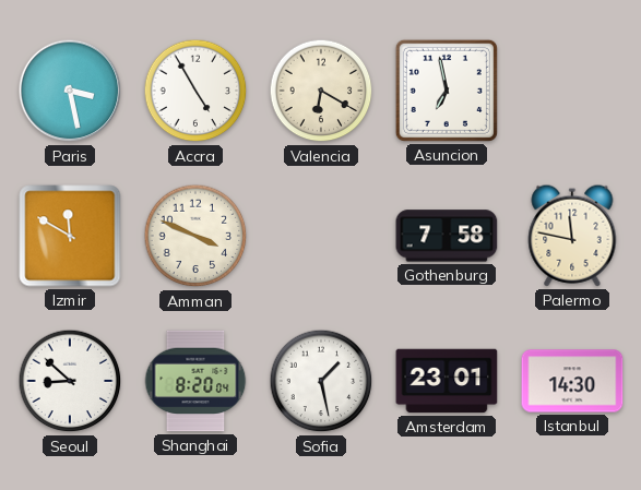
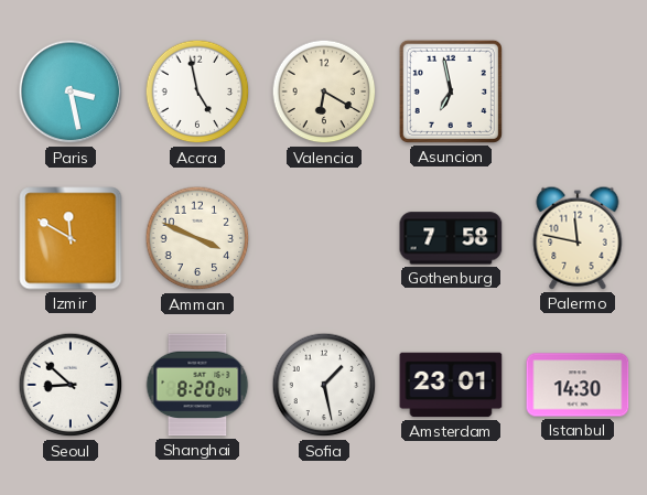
Accra: 4:55 -> 4:58 (197, 92)
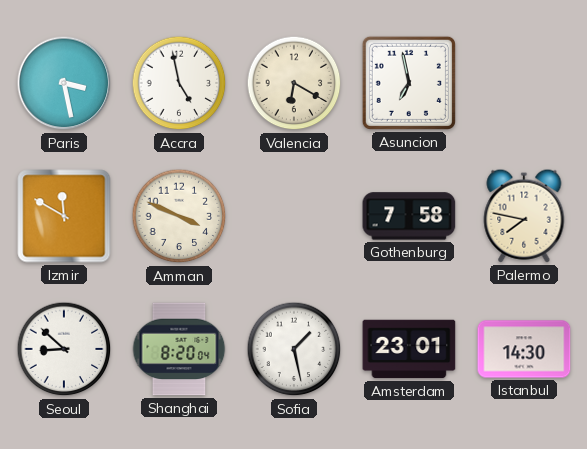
Palermo: 11:47 -> 7:47 (524, 216)
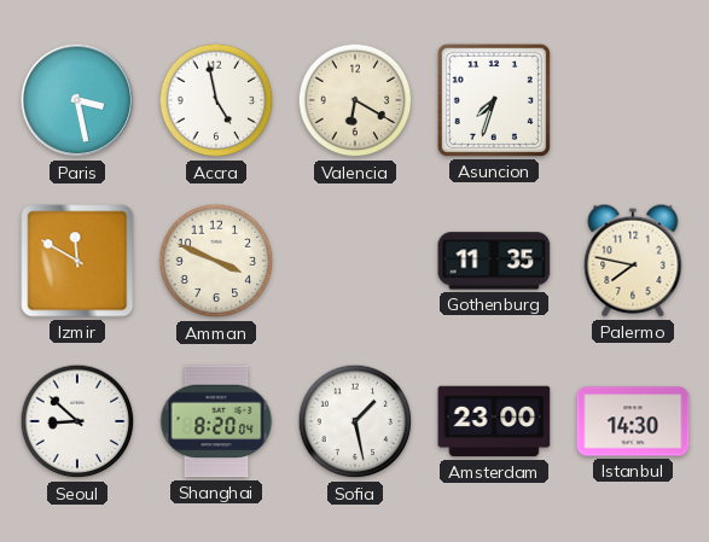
Asuncion: 6:58 -> 7:33 (494, 100)
Gothenburg: 7:58 -> 11:35 (494, 261)
Amsterdam: 23:01 -> 23:00 (494, 421)
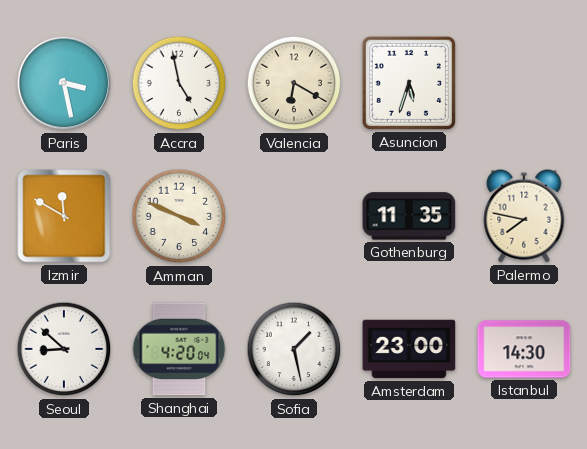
Asuncion: 7:33 -> 5:33 (409, 83)
Shanghai: 8:20 -> 4:20 (179, 349)
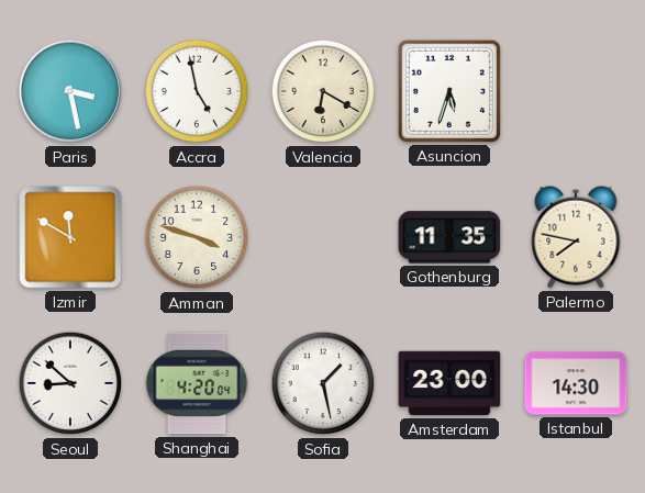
Amman: 3:49 -> 3:48 (197, 237)
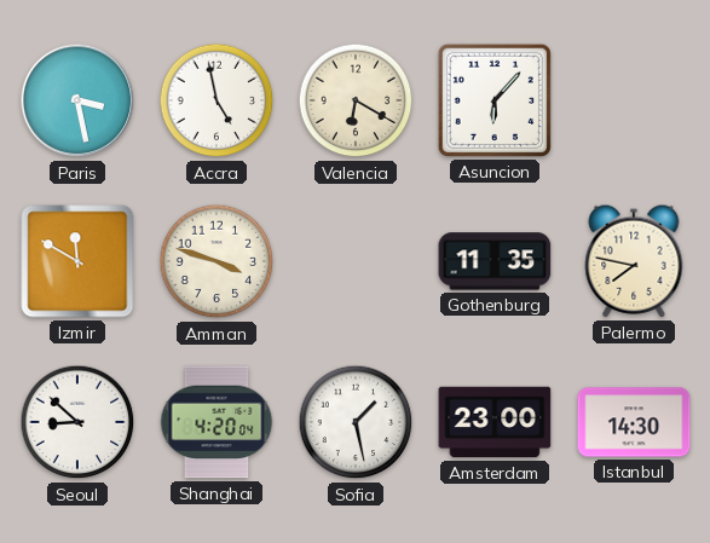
Asuncion: 5:33 -> 6:07 (495, 100)
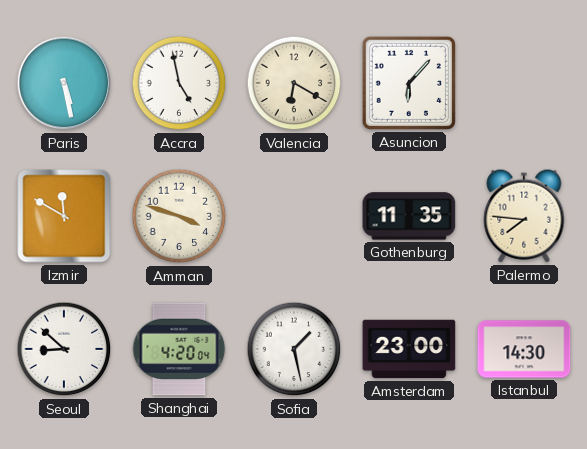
Paris: 3:28 -> 5:28 (64, 83)
Palermo: 7:47 -> 7:46 (524, 216)
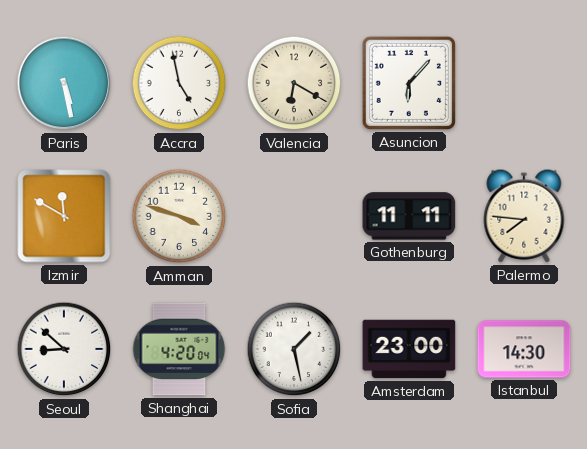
Gothenburg: 11:35 -> 11:11 (409, 216)
